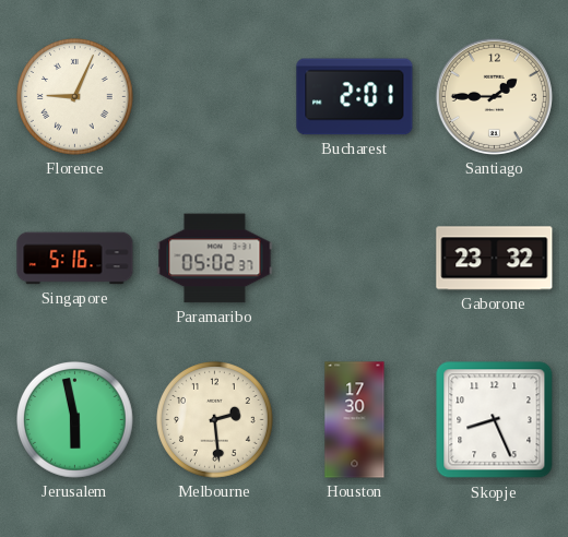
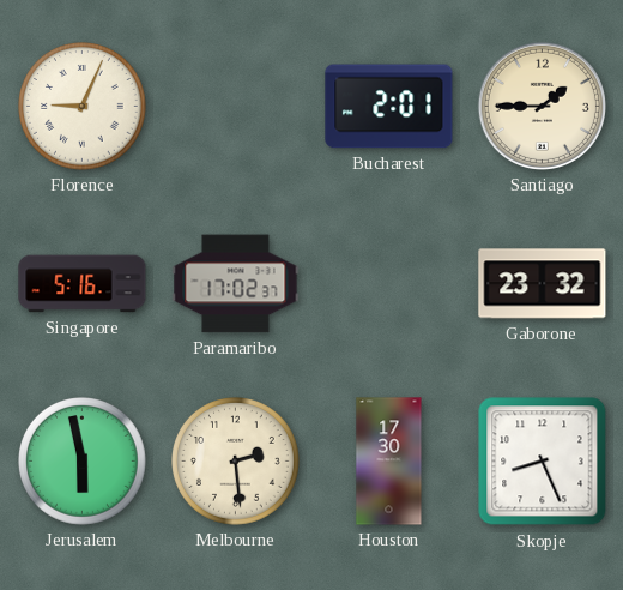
Paramaribo: 05:02 -> 17:02 (236, 284)
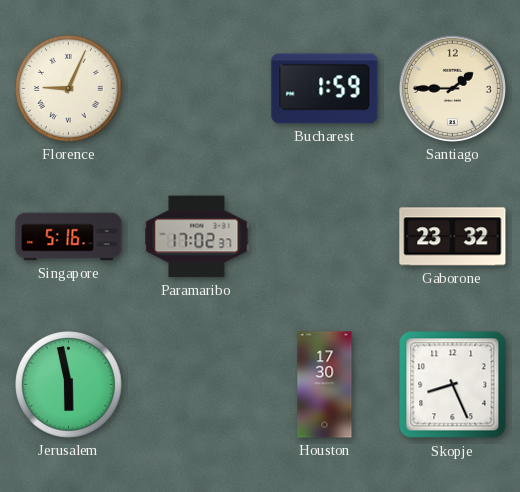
Bucharest: 2:01 -> 1:59 (325, 89)
Melbourne: 2:29 -> none (236, 462)
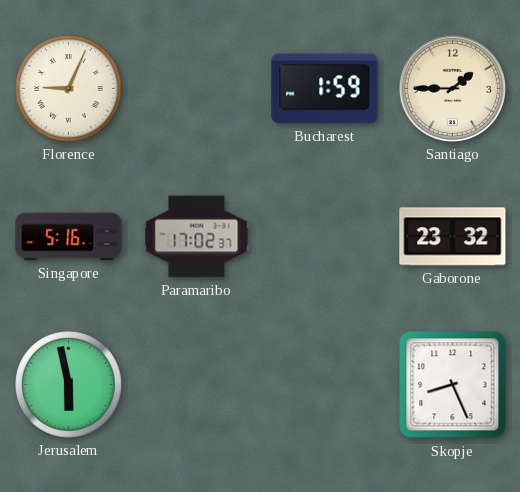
Houston: 17:30 -> none (325, 385)
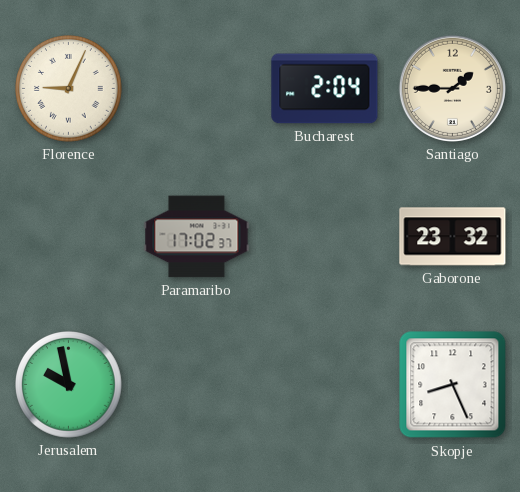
Bucharest: 1:59 -> 2:04 (325, 89)
Singapore: 5:16 -> none (69, 237)
Jerusalem: 5:58 -> 9:58 (69, 385)
